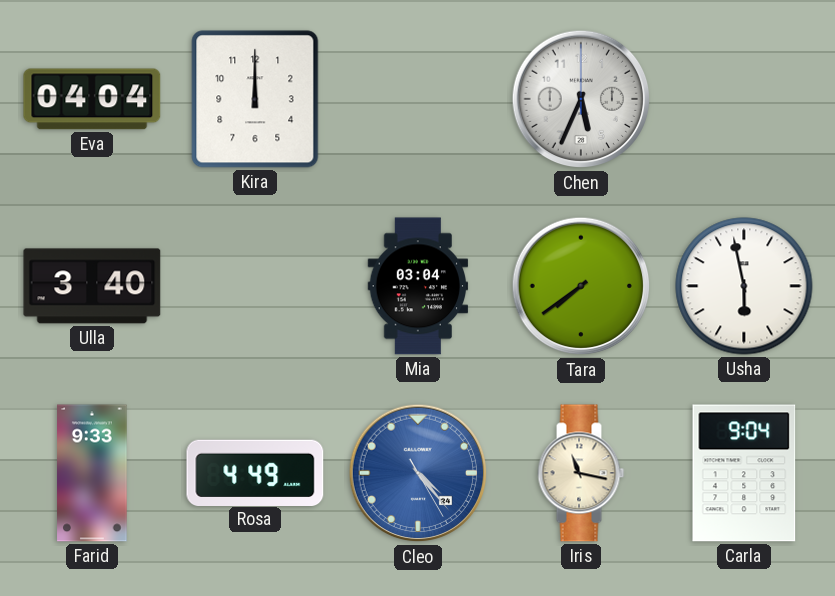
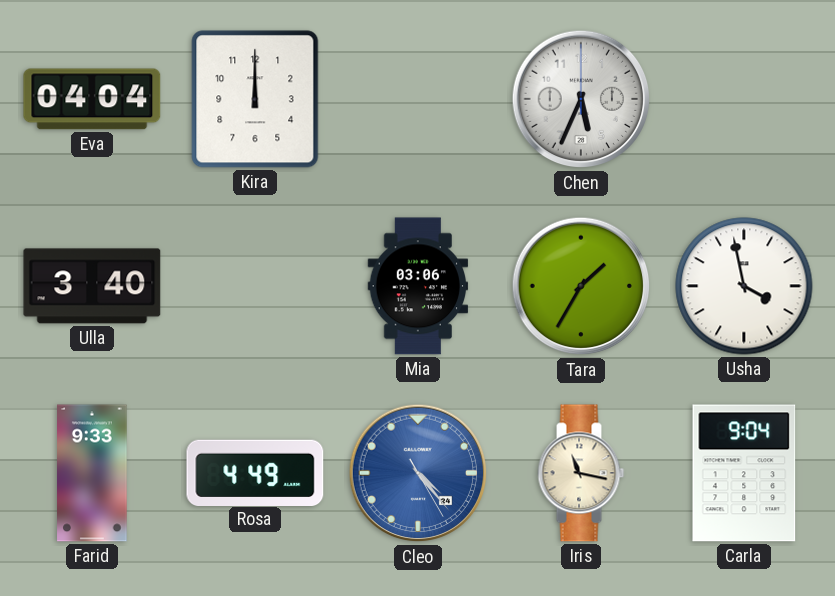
Mia: 03:04 -> 03:06 (418, 286)
Tara: 7:39 -> 1:35 (581, 286)
Usha: 5:58 -> 3:58 (744, 286)
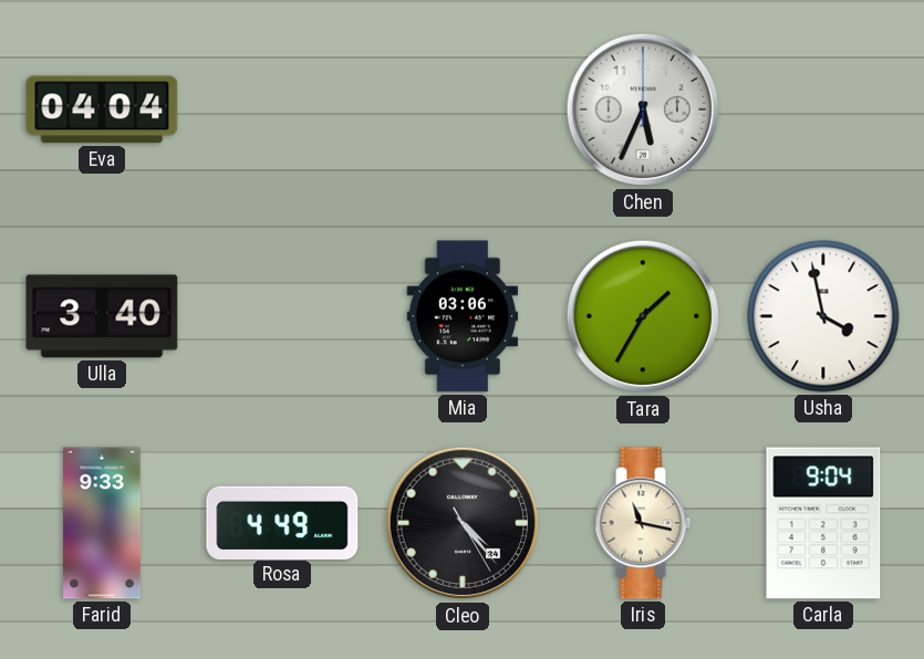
Kira: 12:00 -> none (255, 99)
Cleo dial: blue -> black (463, 523)
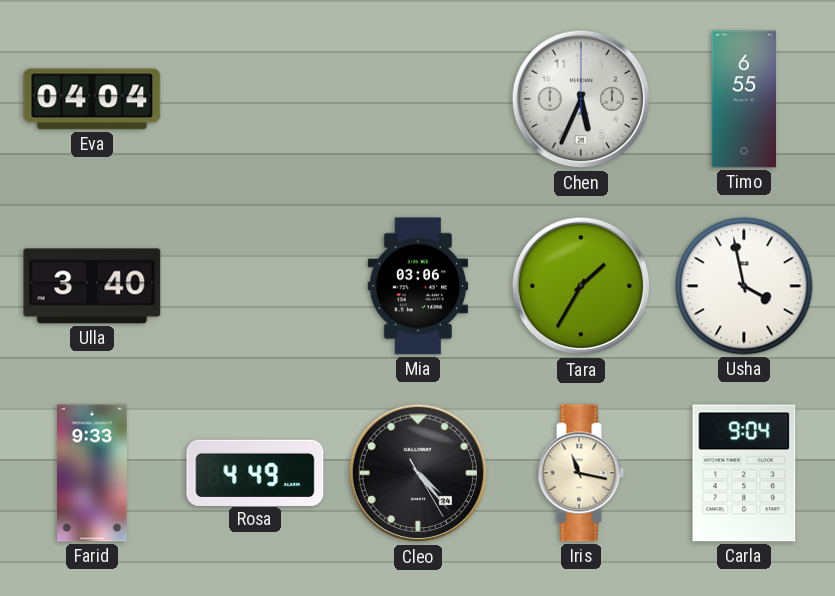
Timo: none -> 6:55 (743, 99)
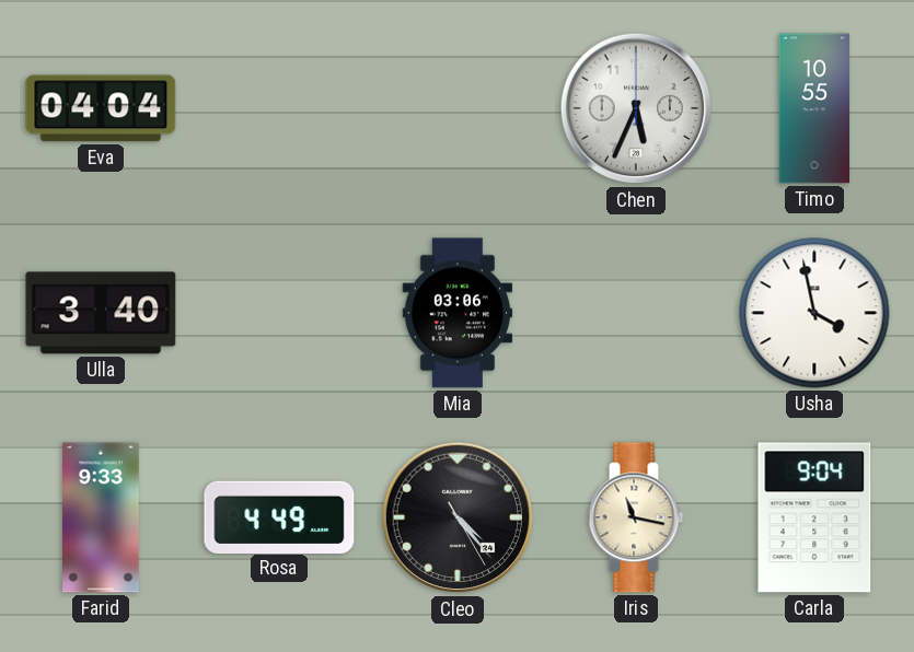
Timo: 6:55 -> 10:55 (813, 108)
Tara: 1:35 -> none (581, 286)
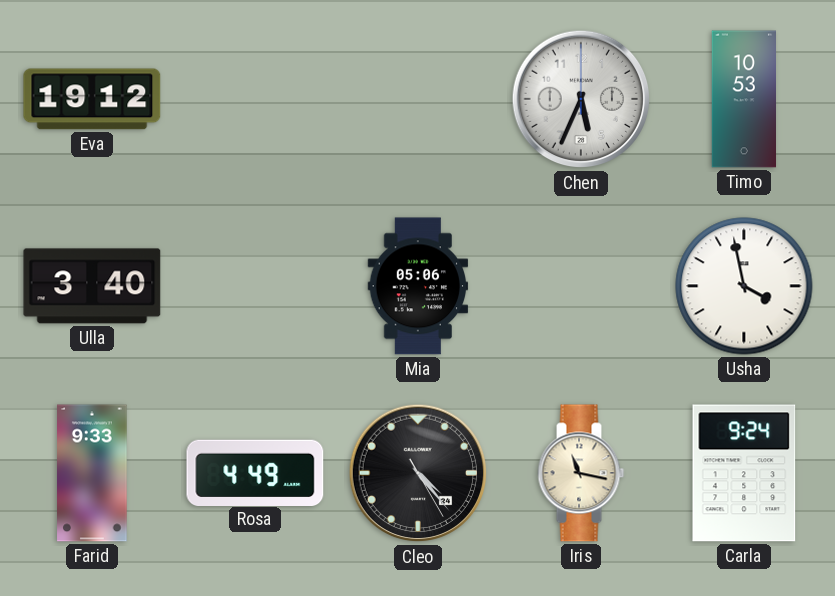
Eva: 04:04 -> 19:12 (92, 99)
Timo: 10:55 -> 10:53 (743, 99)
Mia: 03:06 -> 05:06 (418, 286)
Carla: 9:04 -> 9:24 (744, 473)
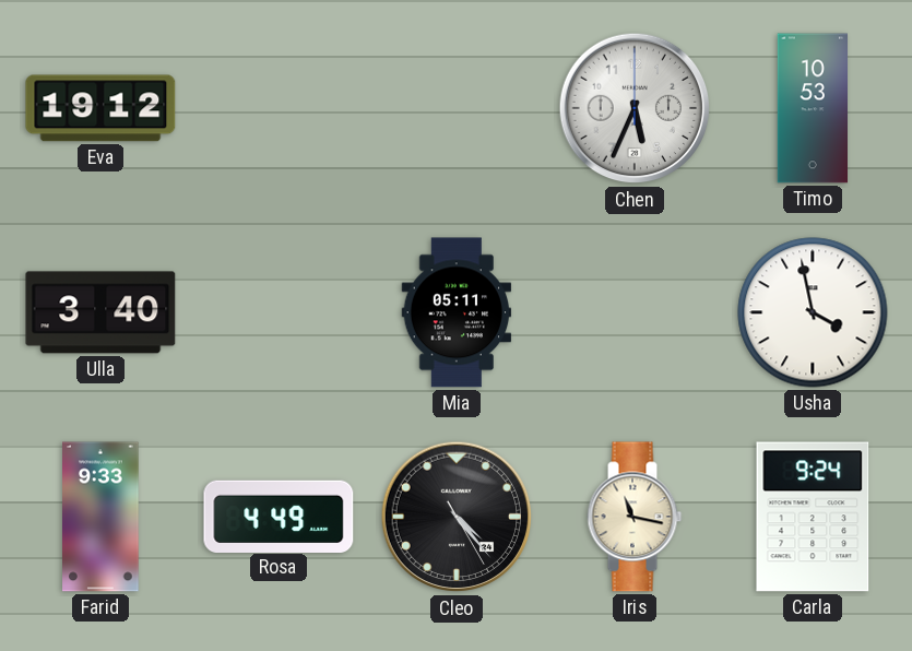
Mia: 05:06 -> 05:11 (457, 312)
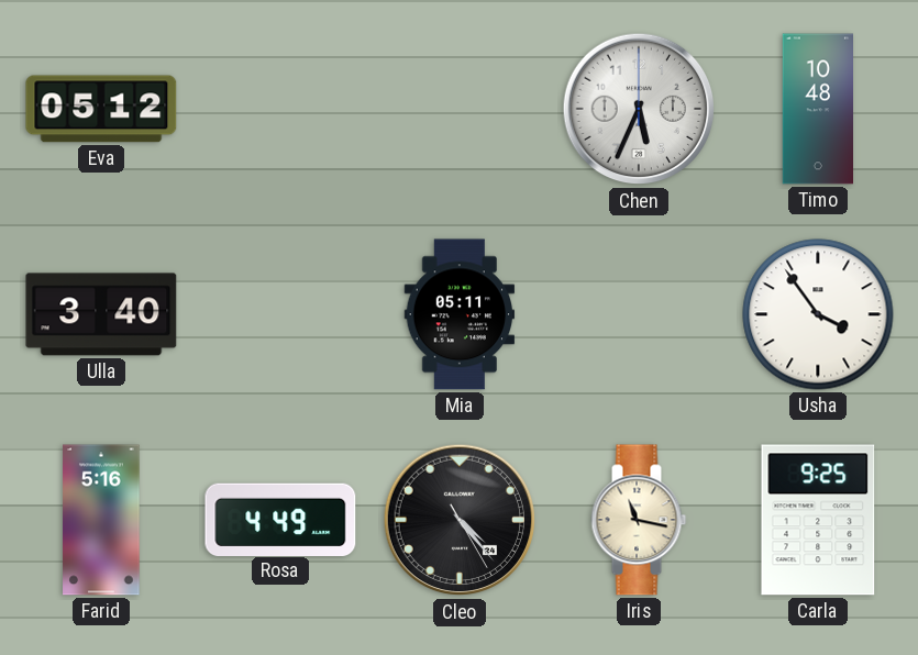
Eva: 19:12 -> 05:12 (101, 109)
Timo: 10:53 -> 10:48 (817, 109)
Usha: 3:58 -> 3:54 (818, 314)
Farid: 9:33 -> 5:16 (101, 520)
Carla: 9:24 -> 9:25 (818, 520)
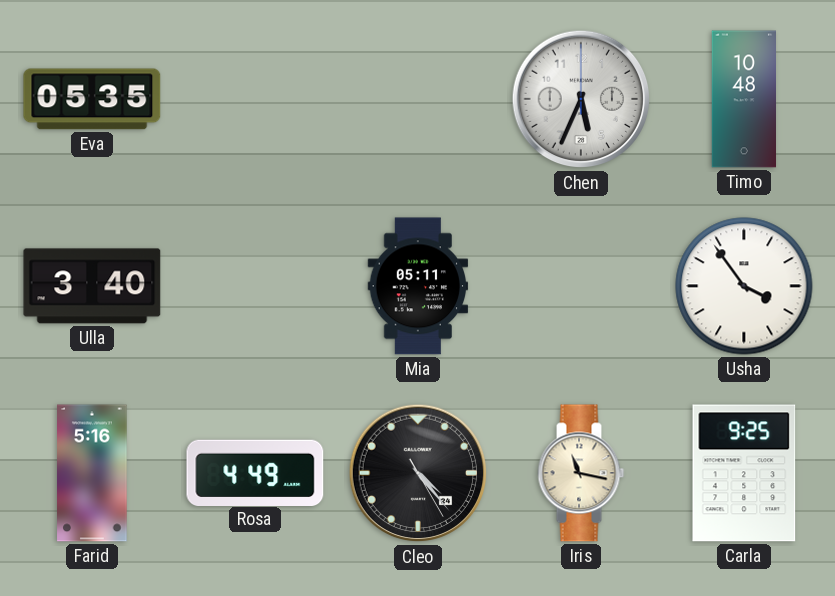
Eva: 05:12 -> 05:35 (92, 99)
